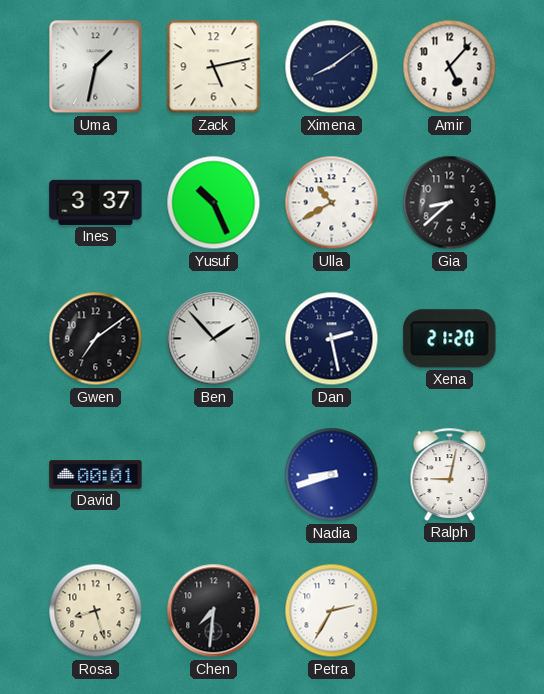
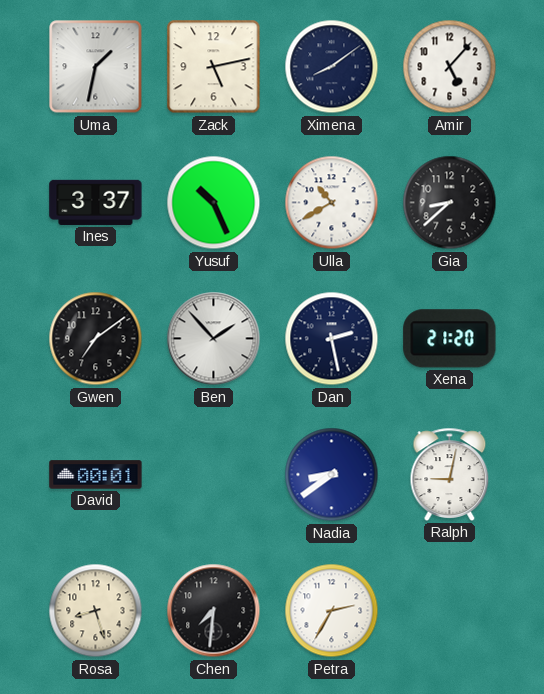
Nadia: 8:42 -> 8:39 (332, 475)
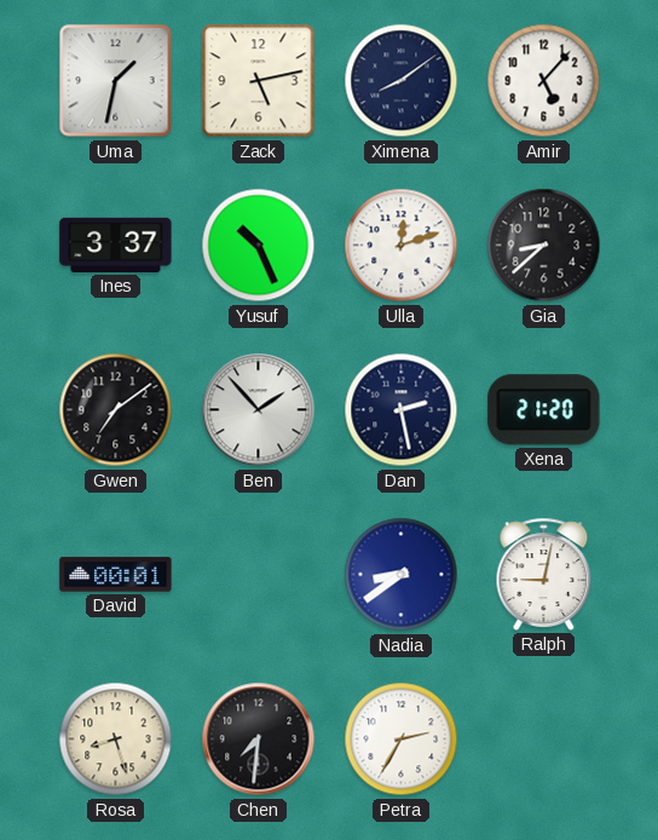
Ulla: 10:40 -> 12:12 (402, 246)
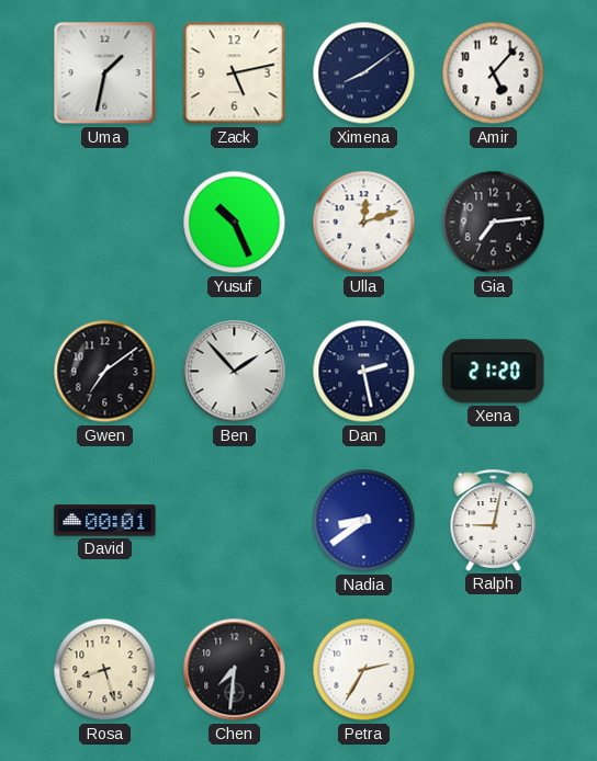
Ines: 3:37 -> none (116, 244)
Gia: 8:38 -> 7:14 (494, 223)
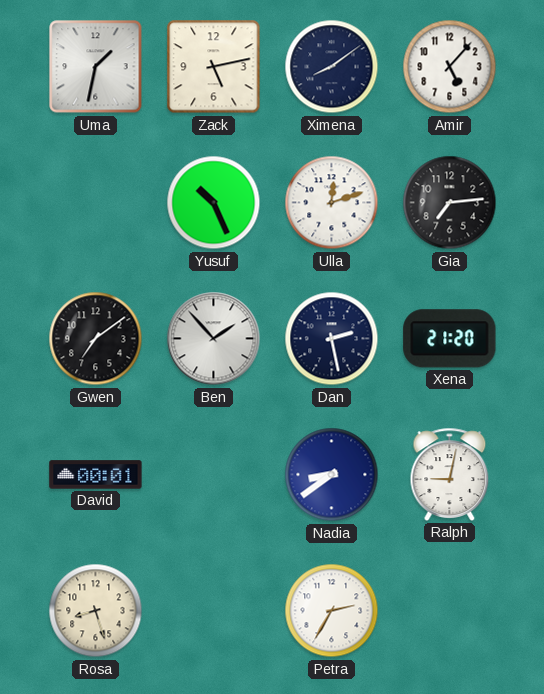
Chen: 7:31 -> none (235, 670)
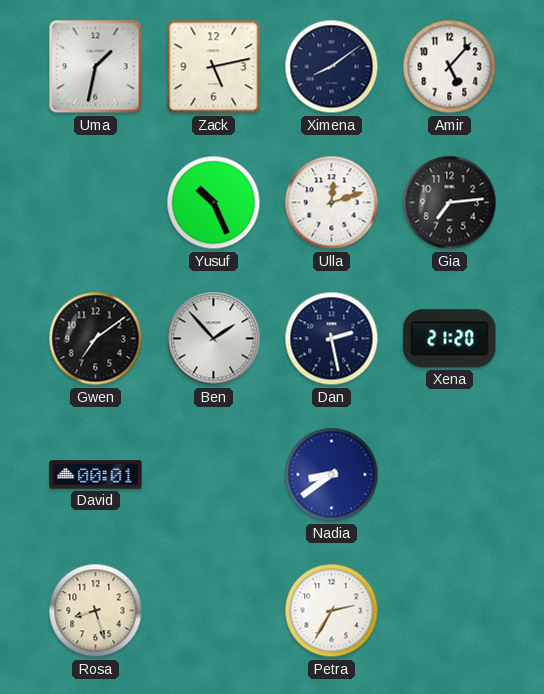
Ralph: 9:02 -> none (450, 474)
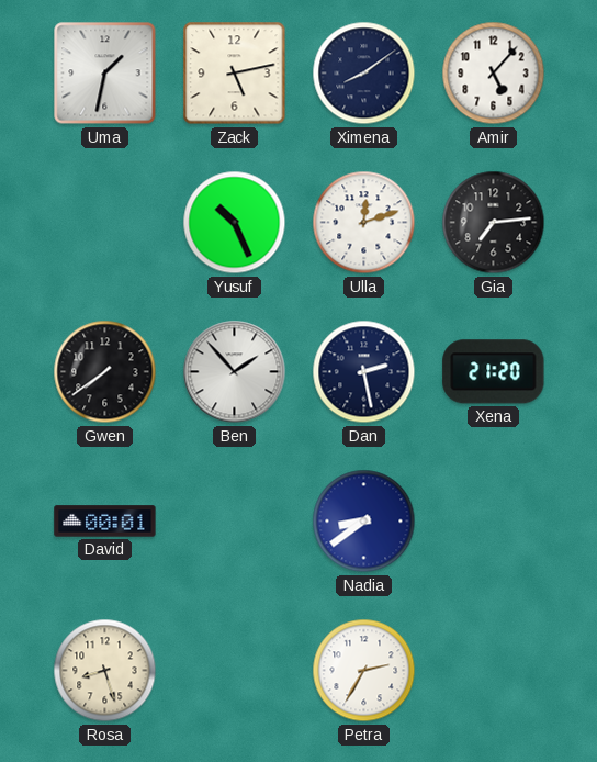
Gwen: 7:09 -> 7:39 (105, 372)
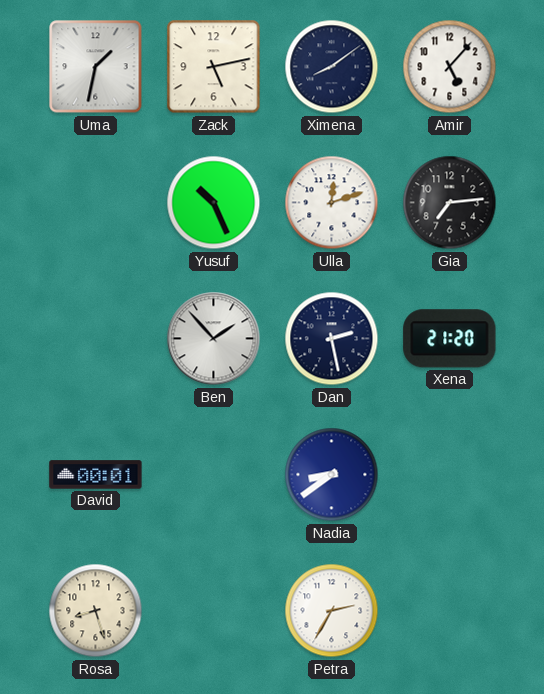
Gwen: 7:39 -> none (105, 372)
